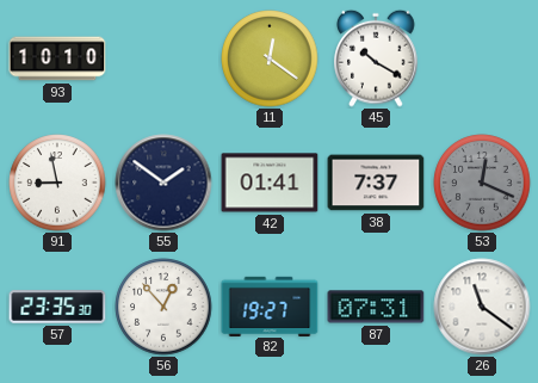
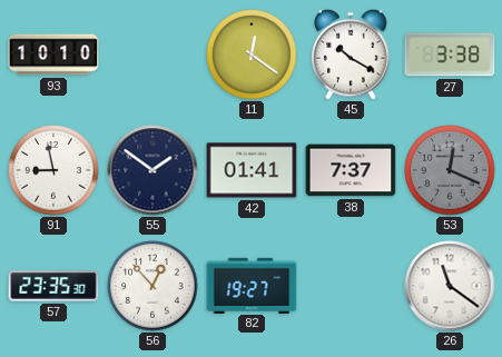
27: none -> 3:38 (450, 54)
87: 07:31 -> none (376, 307)
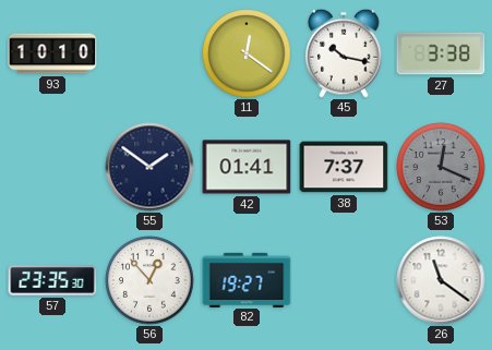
45: 10:20 -> 10:17 (344, 53)
91: 8:58 -> none (53, 170)
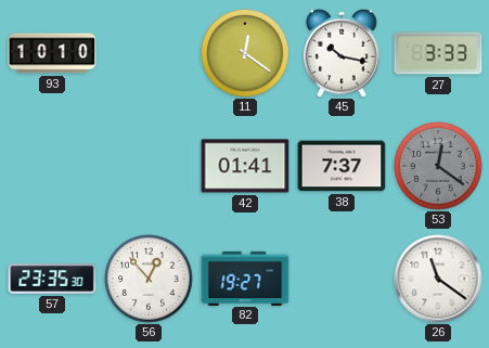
27: 3:38 -> 3:33 (438, 53)
55: 1:51 -> none (149, 167)
53: 12:19 -> 12:21 (438, 166)
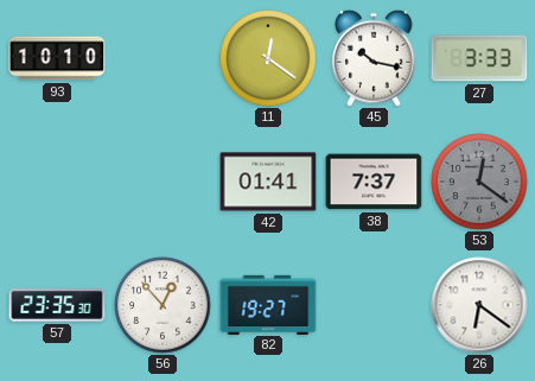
26: 11:21 -> 6:21 (479, 305)
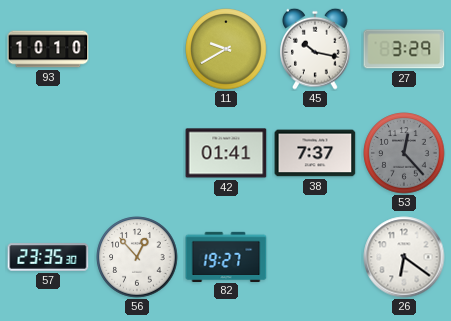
11: 12:21 -> 9:40 (226, 49)
27: 3:33 -> 3:29 (404, 49)
53: 12:21 -> 12:23 (404, 153)
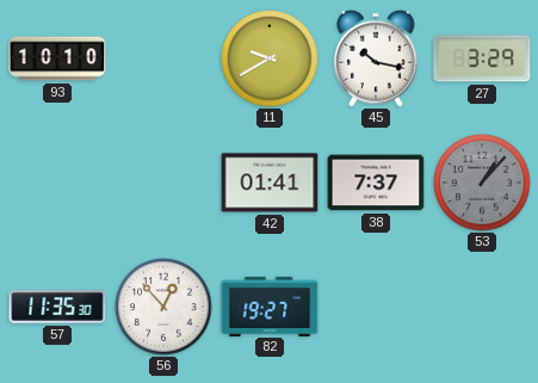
53: 12:23 -> 1:07 (482, 183)
57: 23:35 -> 11:35 (57, 307)
26: 6:21 -> none (404, 257)
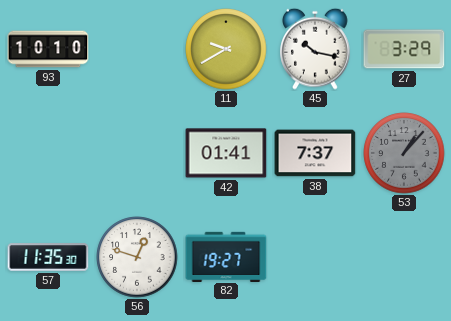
56: 12:53 -> 12:48 (137, 257)
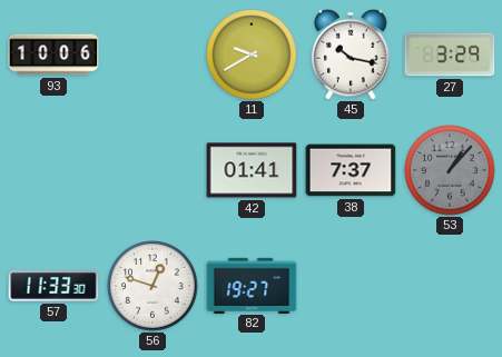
93: 10:10 -> 10:06 (53, 54)
57: 11:35 -> 11:33 (53, 286)
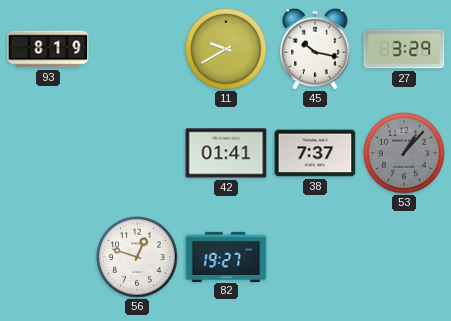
93: 10:06 -> 8:19 (48, 49)
57: 11:33 -> none (53, 286)
